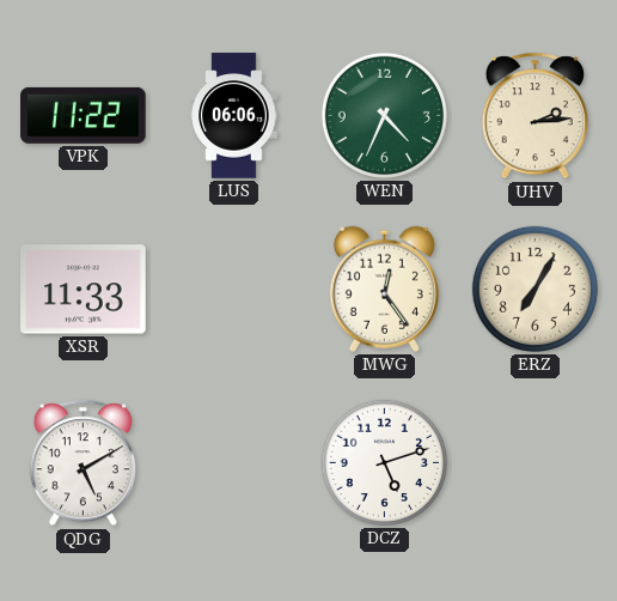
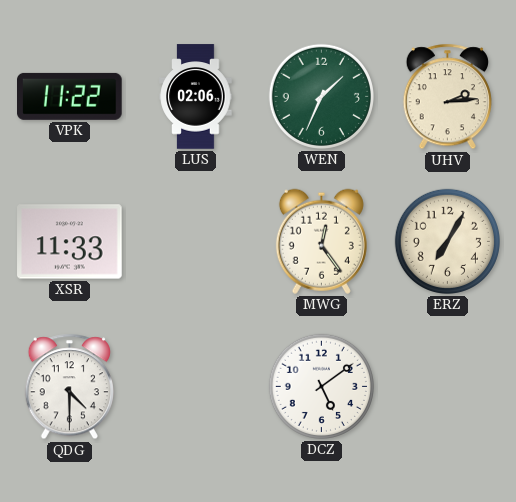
LUS: 06:06 -> 02:06 (196, 97)
WEN: 4:34 -> 1:34 (321, 96)
QDG: 5:10 -> 4:30 (69, 387)
DCZ: 5:12 -> 5:09 (321, 386)
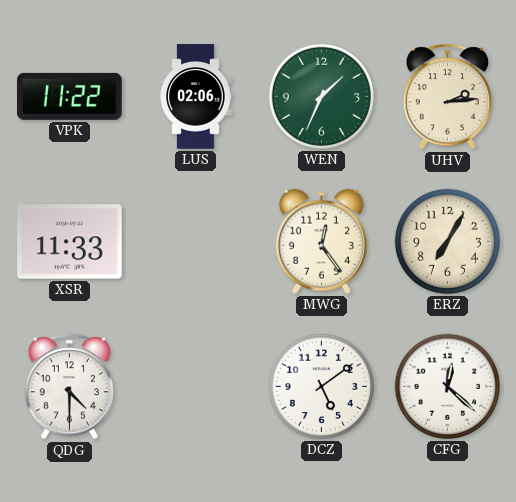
CFG: none -> 12:22 (447, 386)
